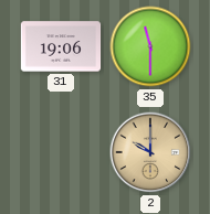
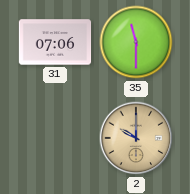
31: 19:06 -> 07:06 (55, 42)
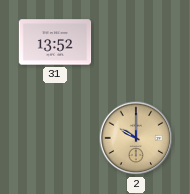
31: 07:06 -> 13:52 (55, 42)
35: 11:30 -> none (136, 42)
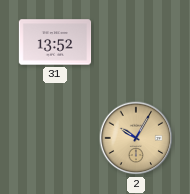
2: 10:00 -> 10:05 (136, 138)
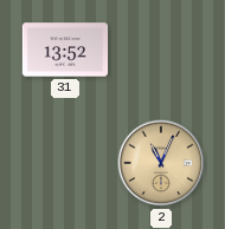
2: 10:05 -> 11:04 (161, 163)
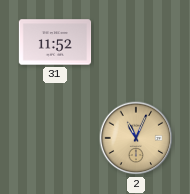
31: 13:52 -> 11:52 (55, 42)
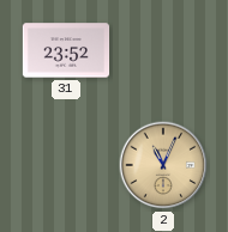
31: 11:52 -> 23:52 (66, 50)
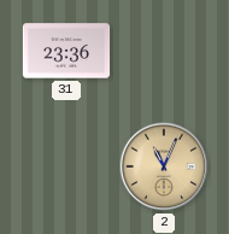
31: 23:52 -> 23:36 (66, 51)
